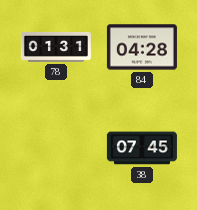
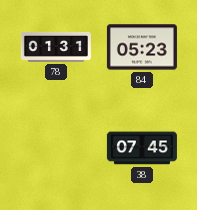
84: 04:28 -> 05:23 (142, 47)
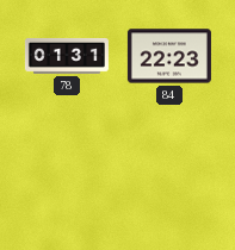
84: 05:23 -> 22:23 (169, 56)
38: 07:45 -> none (142, 148)
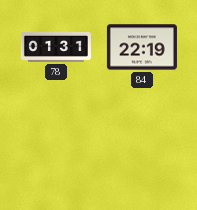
84: 22:23 -> 22:19 (142, 47)
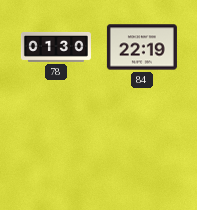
78: 01:31 -> 01:30 (56, 47)
